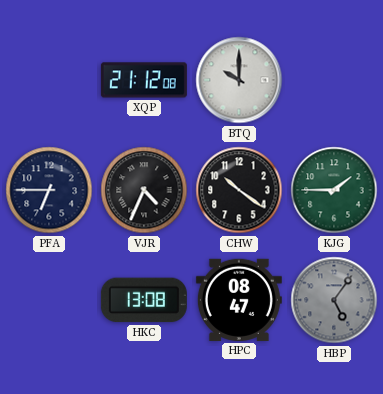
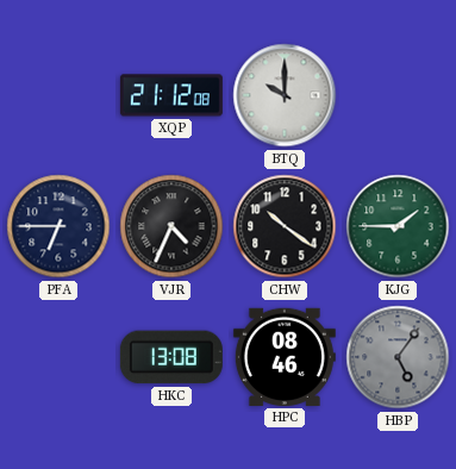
HPC: 08:47 -> 08:46 (285, 357)
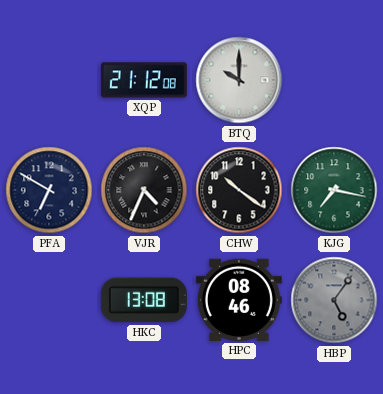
PFA: 6:45 -> 6:50 (49, 190)
KJG: 1:45 -> 7:17 (334, 190)
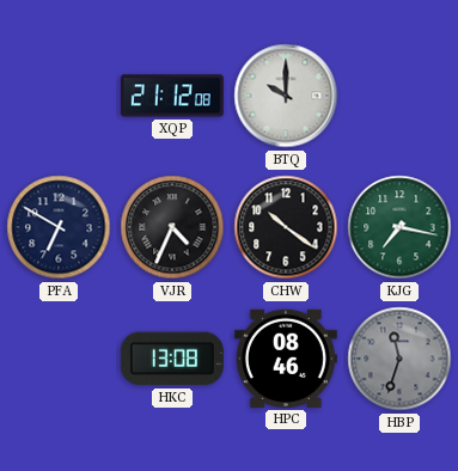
HBP: 5:06 -> 11:33 (399, 359)
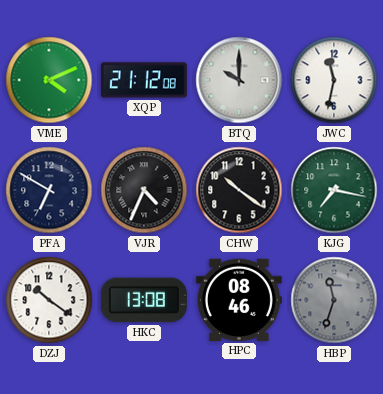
VME: none -> 4:11 (49, 80)
JWC: none -> 11:32 (334, 80)
DZJ: none -> 10:21 (49, 300)
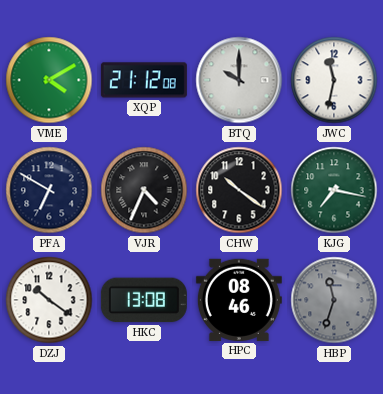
VME: 4:11 -> 4:10 (49, 80)
